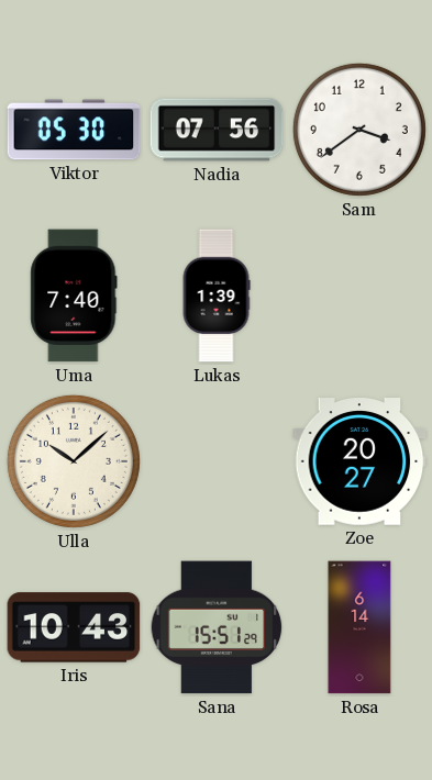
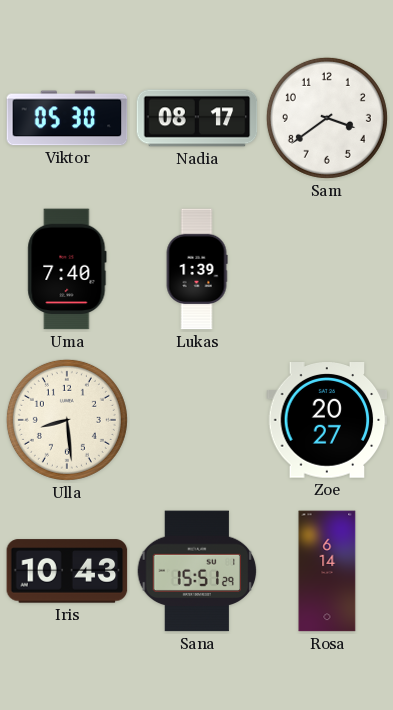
Nadia: 07:56 -> 08:17 (197, 118)
Ulla: 10:08 -> 8:29 (67, 420)
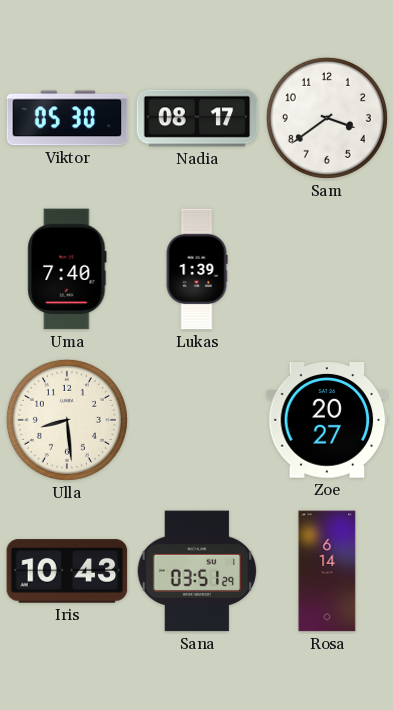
Sana: 15:51 -> 03:51 (197, 571)
